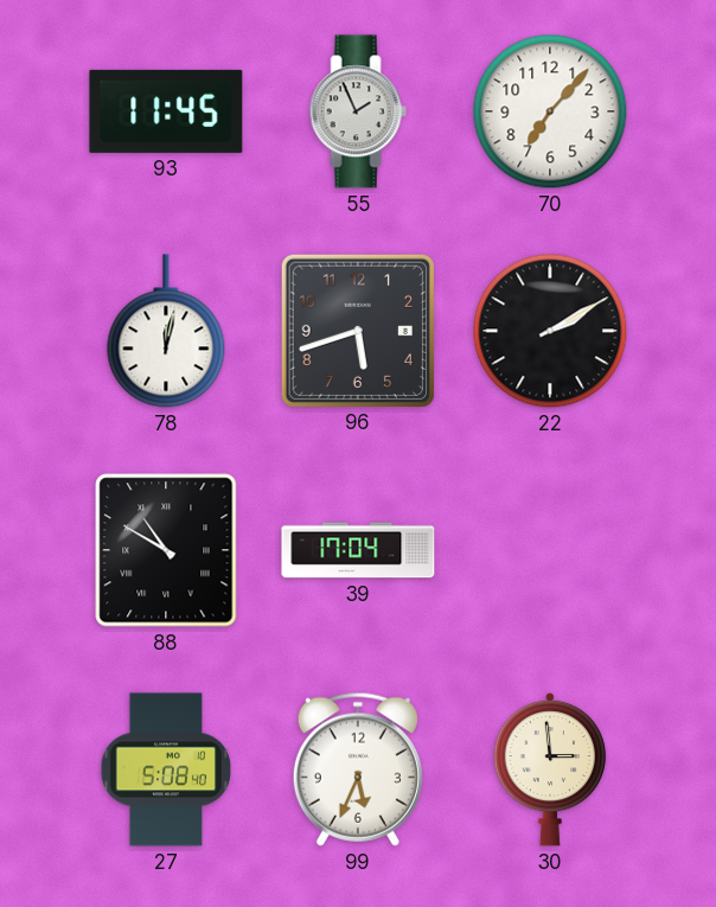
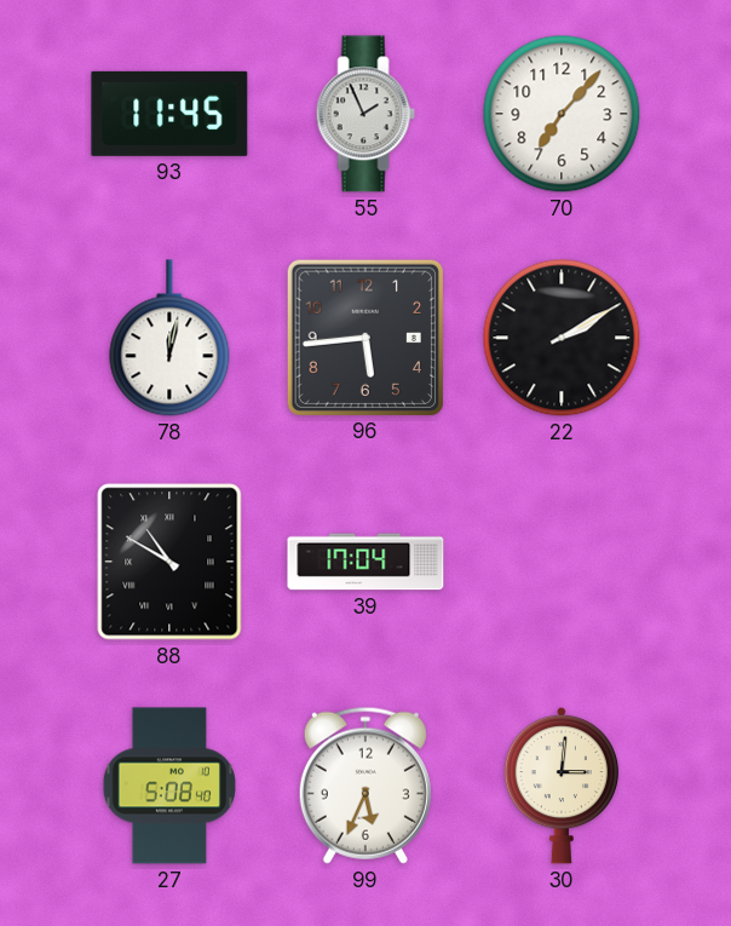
96: 5:42 -> 5:44 (364, 337)
30: 2:59 -> 3:01 (562, 786)
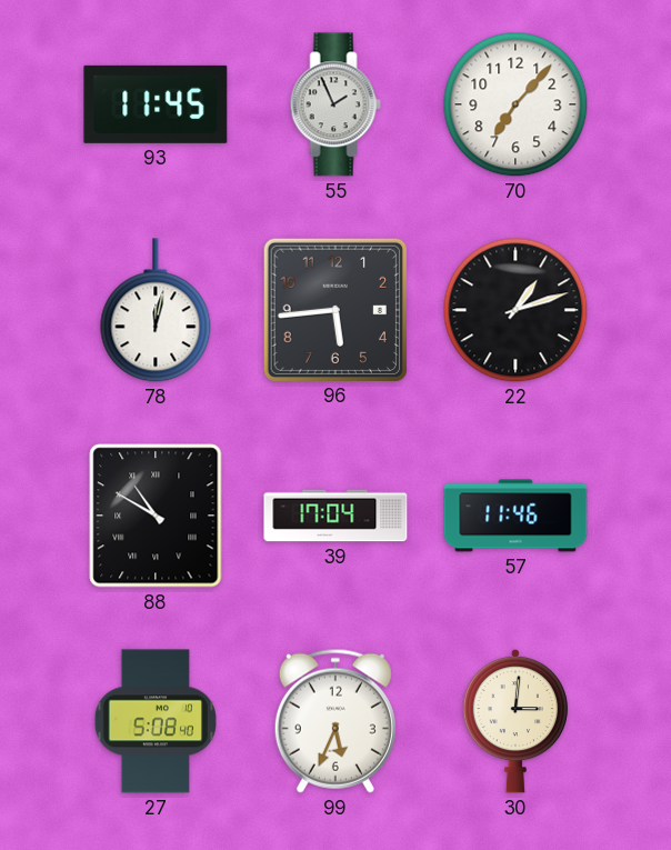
22: 2:10 -> 1:12 (515, 310)
57: none -> 11:46 (515, 516)
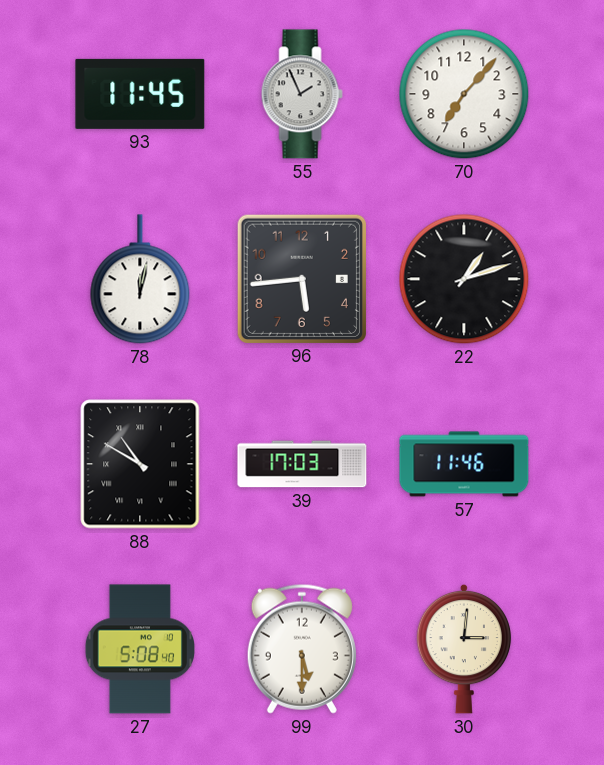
39: 17:04 -> 17:03 (302, 464)
99: 5:34 -> 5:30 (302, 649)
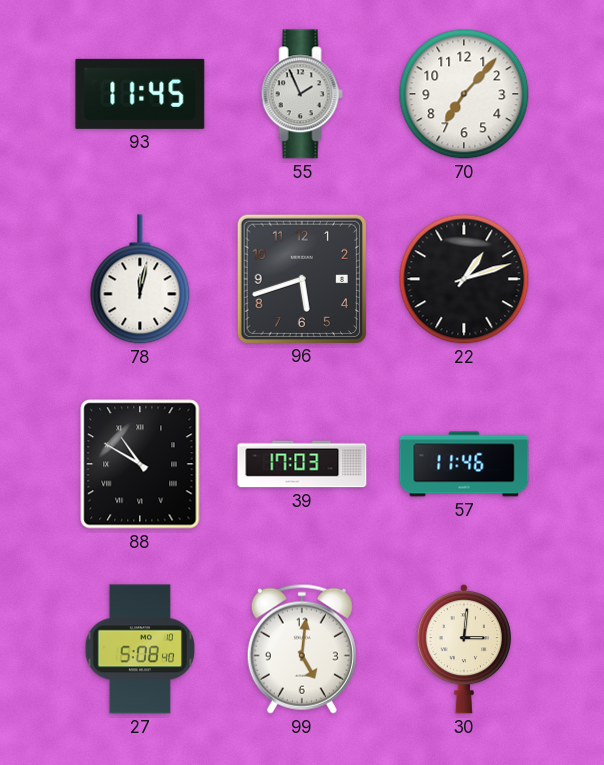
96: 5:44 -> 5:42 (301, 278)
99: 5:30 -> 5:01 (302, 649)
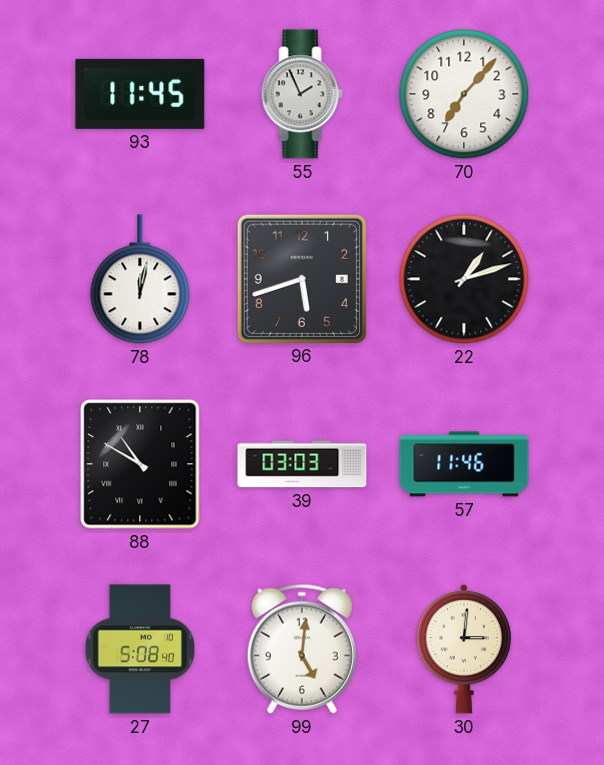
39: 17:03 -> 03:03 (302, 464)
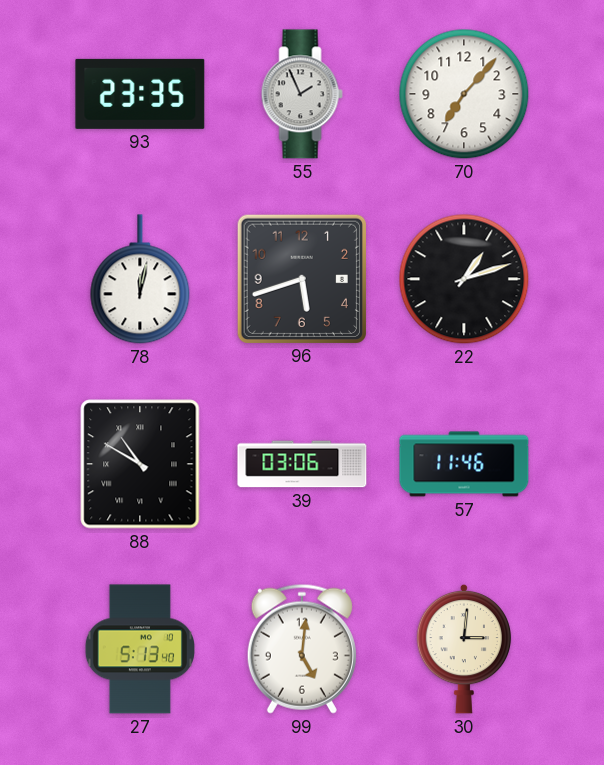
93: 11:45 -> 23:35 (140, 94)
39: 03:03 -> 03:06 (302, 464)
27: 5:08 -> 5:13 (139, 649)
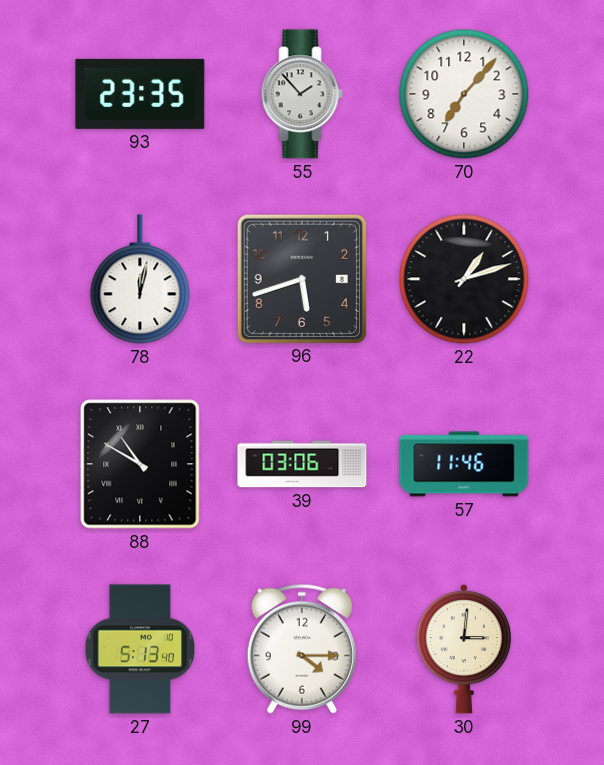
55: 1:56 -> 1:53 (302, 94)
99: 5:01 -> 4:15 (302, 649)
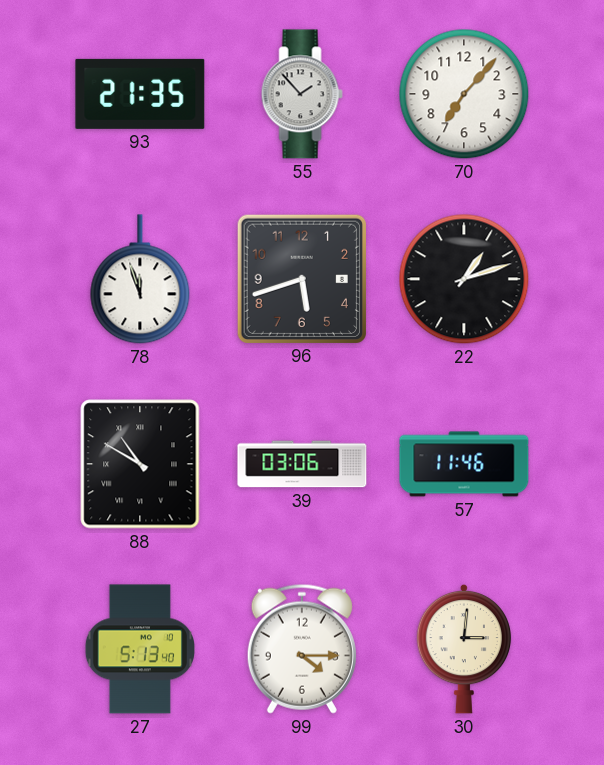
93: 23:35 -> 21:35 (140, 94)
78: 12:02 -> 11:57 (140, 279)
